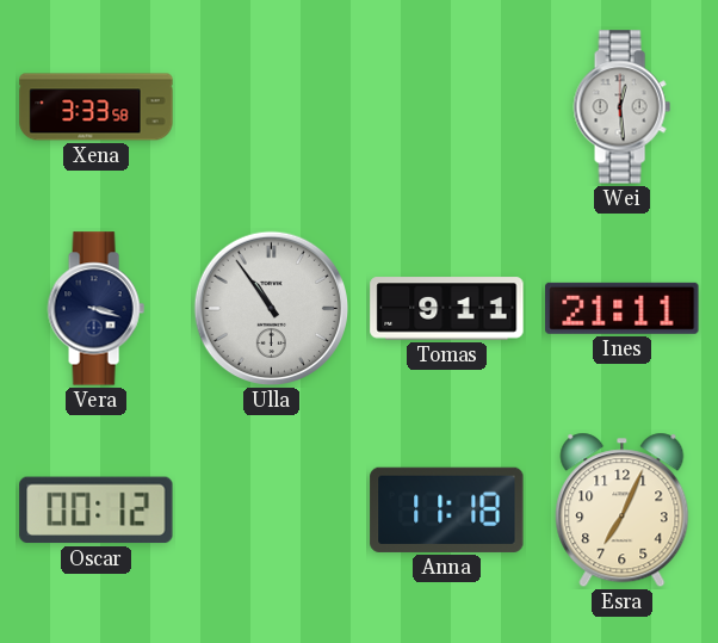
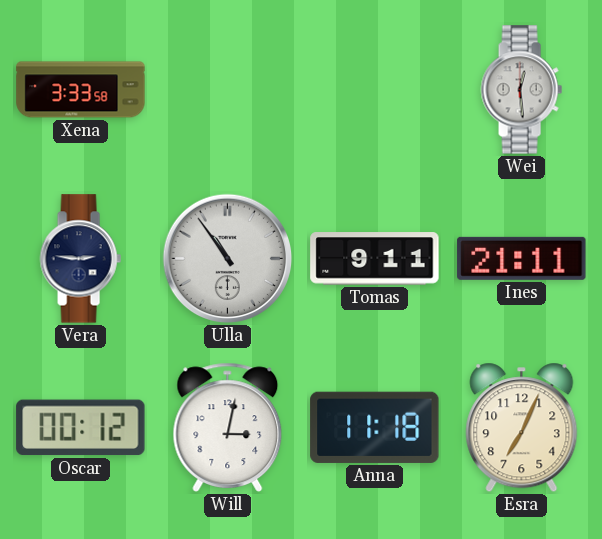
Vera: 3:18 -> 2:46 (80, 259)
Will: none -> 3:02 (228, 427)
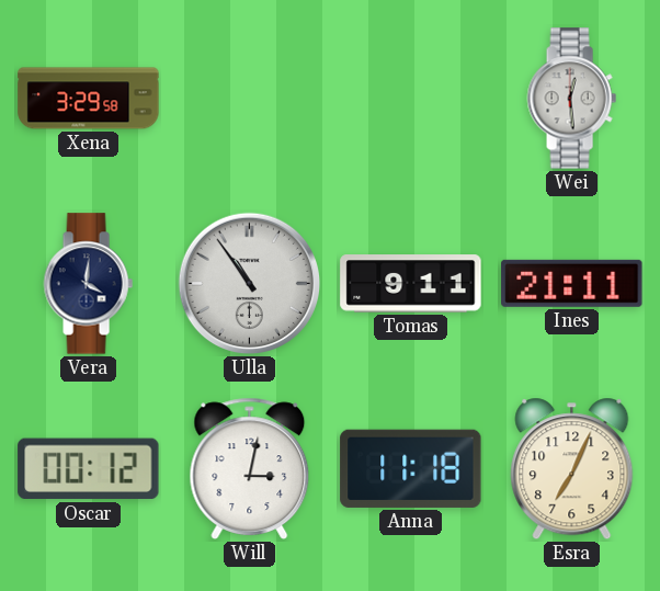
Xena: 3:33 -> 3:29 (89, 99)
Vera: 2:46 -> 4:01 (88, 284)
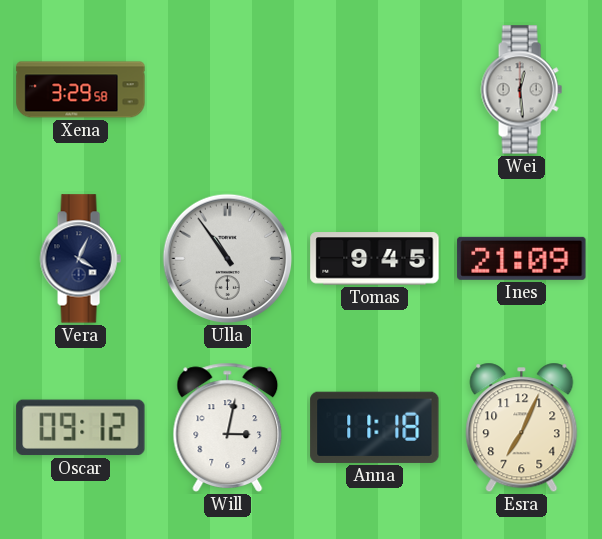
Vera: 4:01 -> 4:04 (80, 259)
Tomas: 9:11 -> 9:45 (375, 259)
Ines: 21:11 -> 21:09 (522, 258)
Oscar: 00:12 -> 09:12 (81, 428)
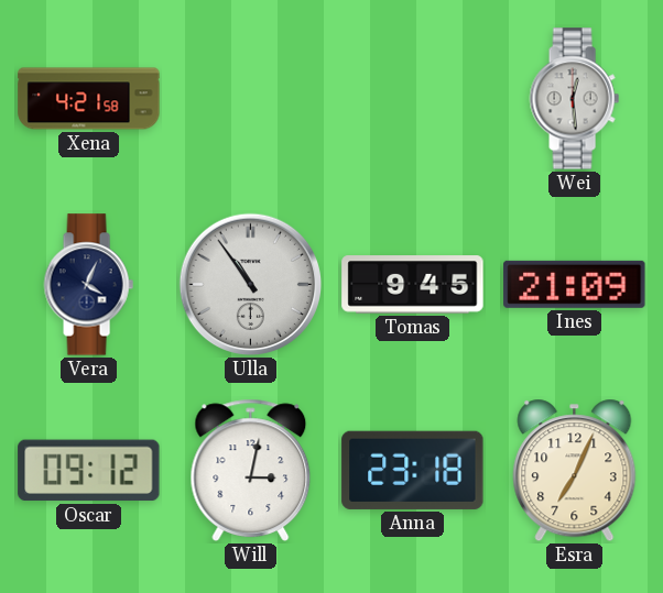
Xena: 3:29 -> 4:21 (89, 99)
Anna: 11:18 -> 23:18 (413, 470)
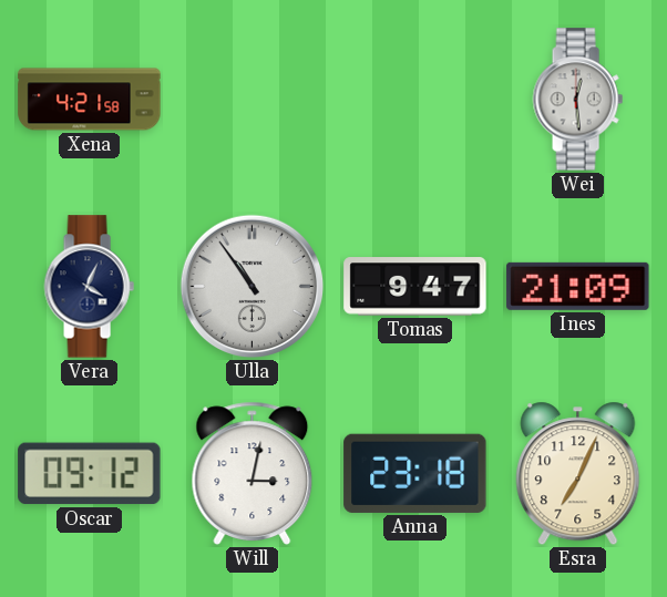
Tomas: 9:45 -> 9:47 (415, 287)
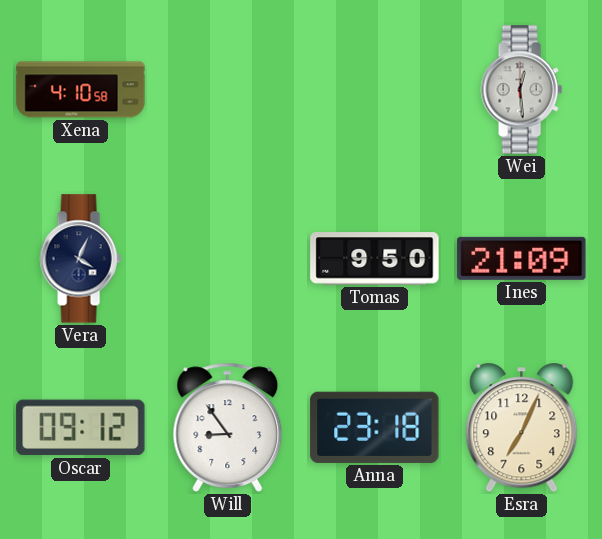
Xena: 4:21 -> 4:10 (81, 90)
Ulla: 10:54 -> none (253, 287)
Tomas: 9:47 -> 9:50 (375, 259)
Will: 3:02 -> 8:54 (228, 427)
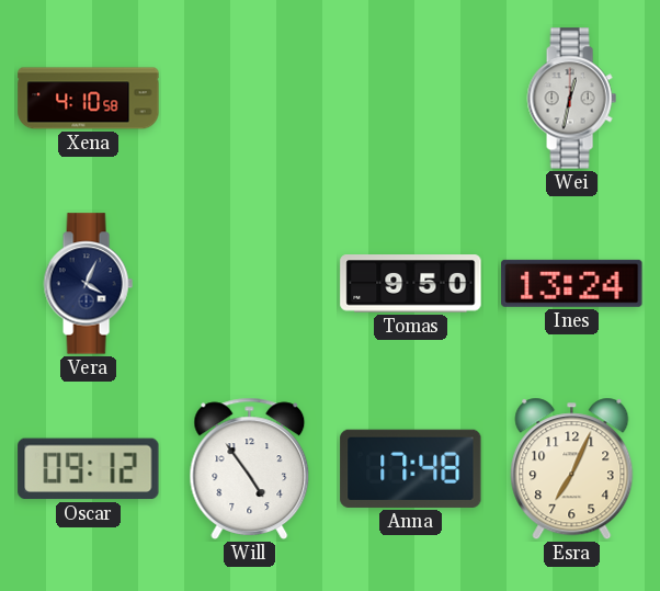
Wei: 12:29 -> 12:32 (571, 99)
Ines: 21:09 -> 13:24 (572, 283)
Will: 8:54 -> 4:54 (250, 468)
Anna: 23:18 -> 17:48 (411, 468)
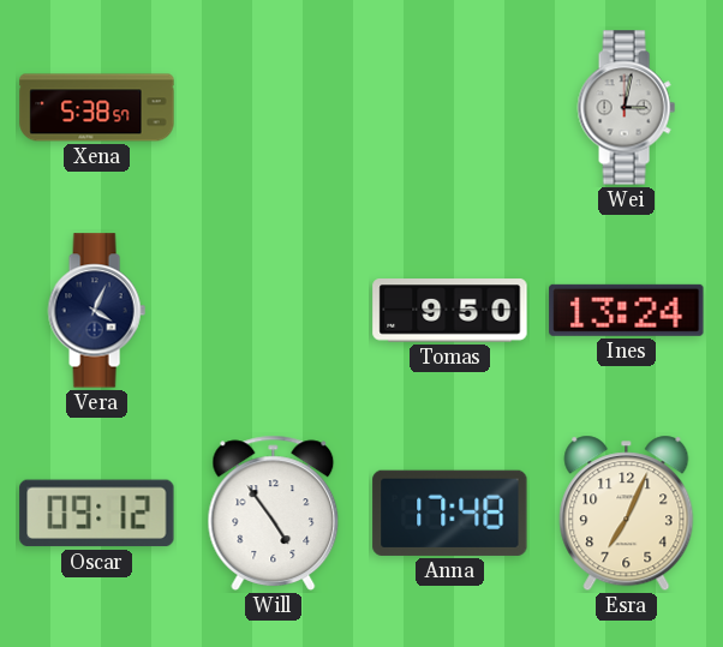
Xena: 4:10 -> 5:38 (97, 108)
Wei: 12:32 -> 3:02 (626, 108)
